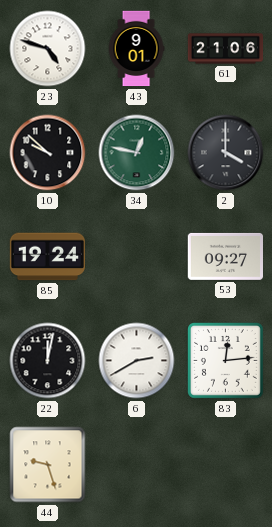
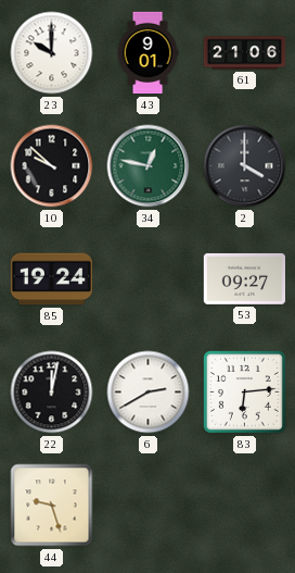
23: 4:48 -> 10:00 (52, 53)
83: 12:14 -> 6:14 (244, 391)
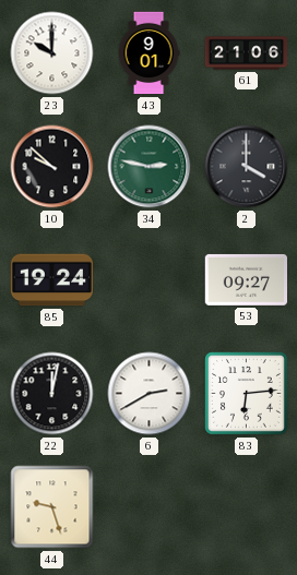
34: 12:47 -> 2:47 (150, 167)
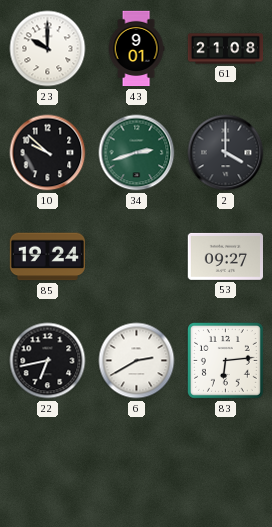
61: 21:06 -> 21:08 (226, 49)
34: 2:47 -> 2:42 (137, 153)
22: 12:02 -> 6:43 (48, 361)
44: 9:27 -> none (52, 507)
